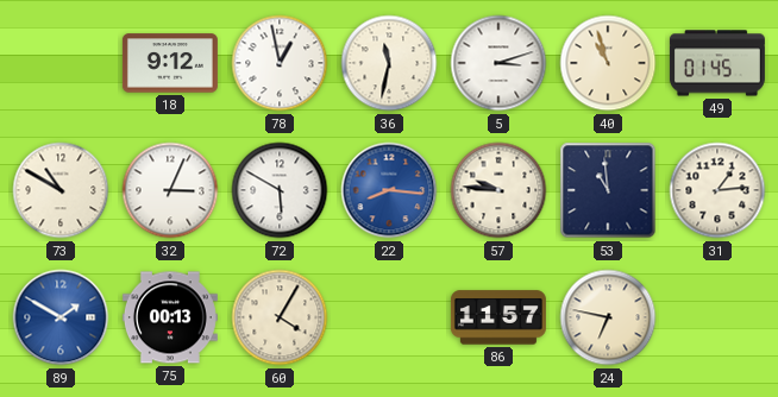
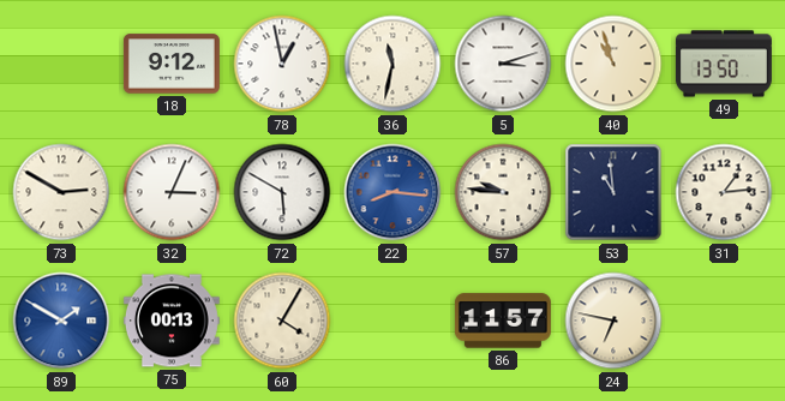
49: 01:45 -> 13:50 (724, 64)
73: 10:50 -> 2:50 (61, 192)
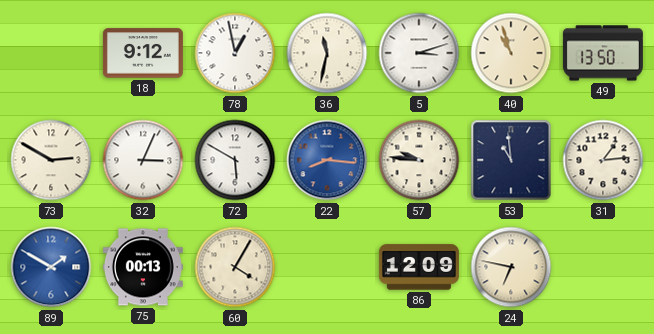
86: 11:57 -> 12:09 (419, 267)
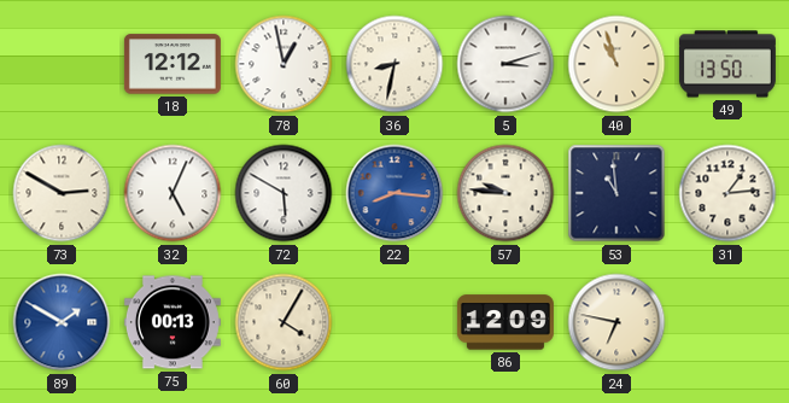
18: 9:12 -> 12:12 (173, 64)
36: 11:32 -> 8:32 (394, 64)
32: 3:04 -> 5:04 (173, 193)
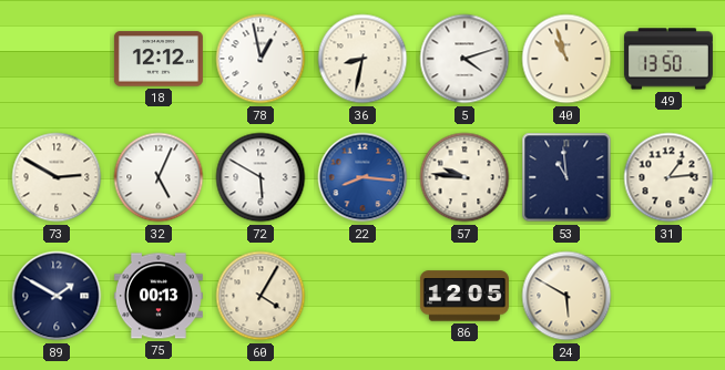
5: 3:12 -> 4:12 (464, 59)
89 dial: blue -> navy (57, 296)
86: 12:09 -> 12:05 (464, 296)
24: 6:47 -> 5:50 (566, 296)
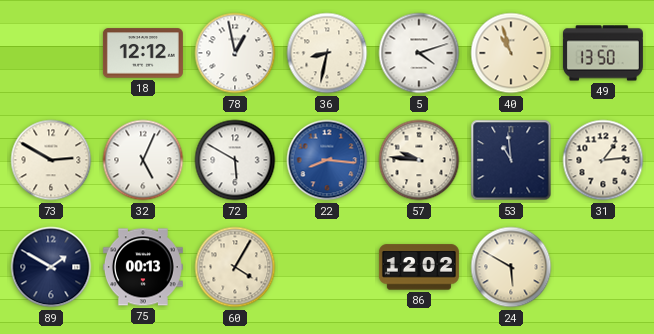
86: 12:05 -> 12:02 (419, 267)
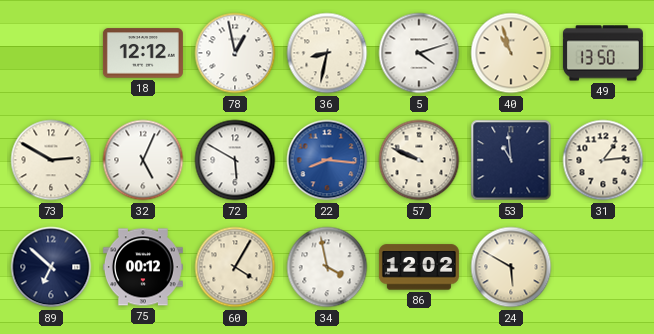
57: 9:46 -> 9:49 (419, 160)
89: 1:50 -> 6:52 (51, 267)
75: 00:13 -> 00:12 (143, 267)
34: none -> 3:58 (327, 267)
